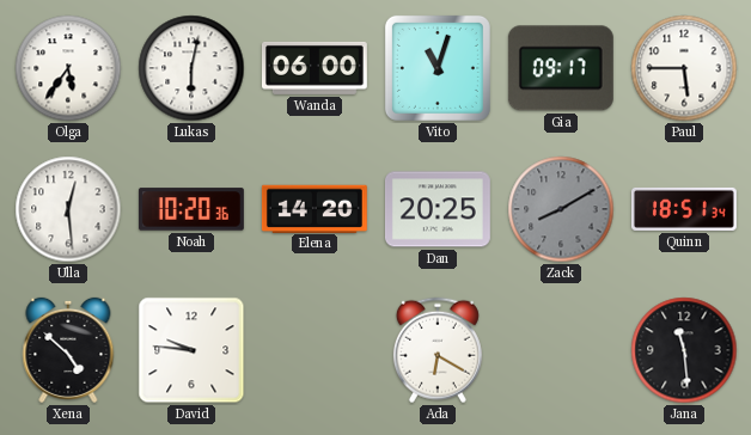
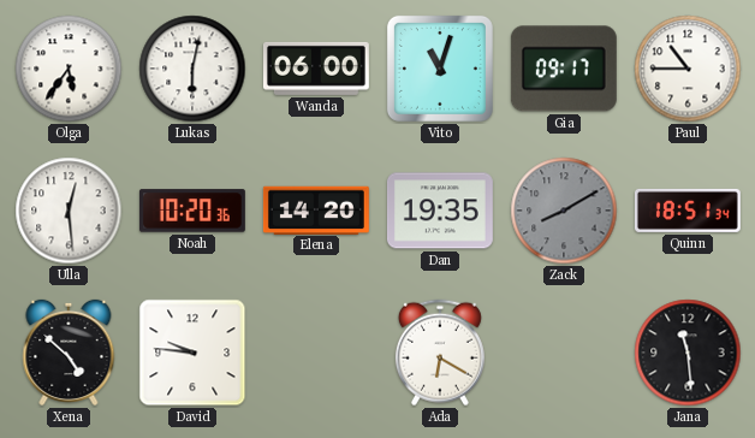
Paul: 5:45 -> 10:45 (688, 69)
Dan: 20:25 -> 19:35 (440, 211)
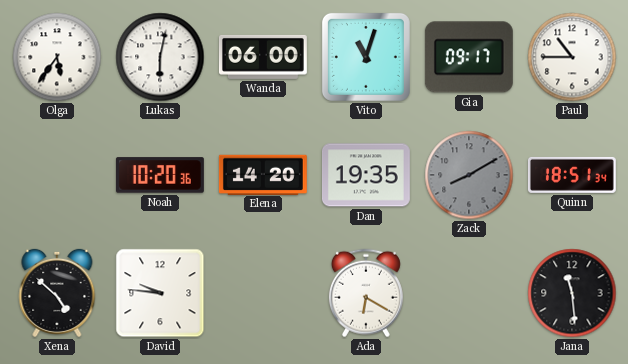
Ulla: 12:29 -> none (69, 211)
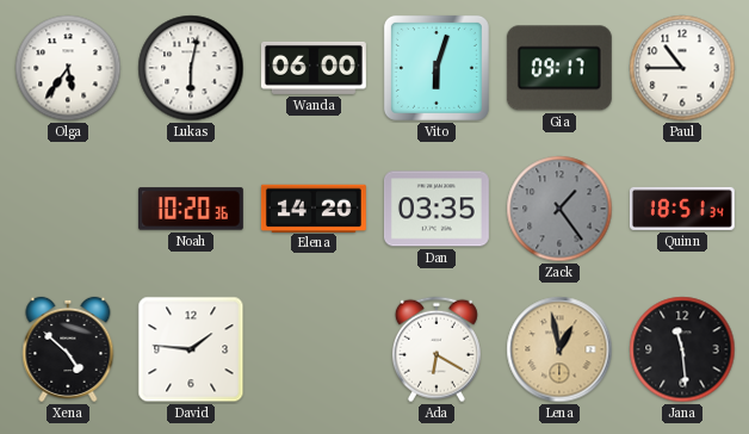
Vito: 11:03 -> 6:03 (437, 68)
Dan: 19:35 -> 03:35 (437, 209)
Zack: 8:10 -> 1:24 (559, 209)
David: 9:46 -> 1:46 (191, 349)
Lena: none -> 12:58 (559, 349)
